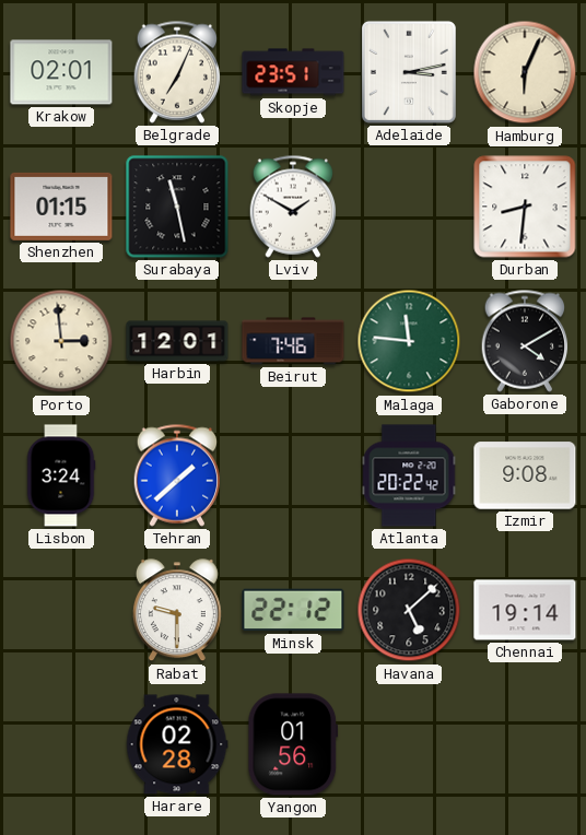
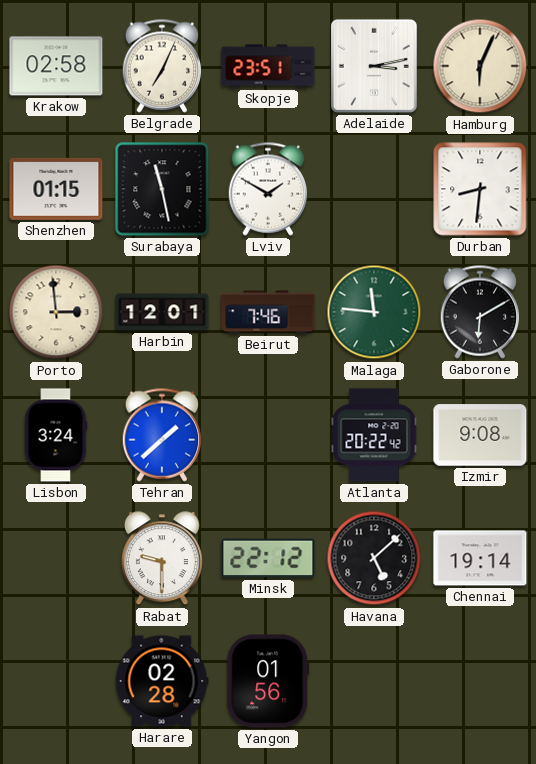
Krakow: 02:01 -> 02:58 (56, 66)
Gaborone: 4:10 -> 6:10 (480, 312)
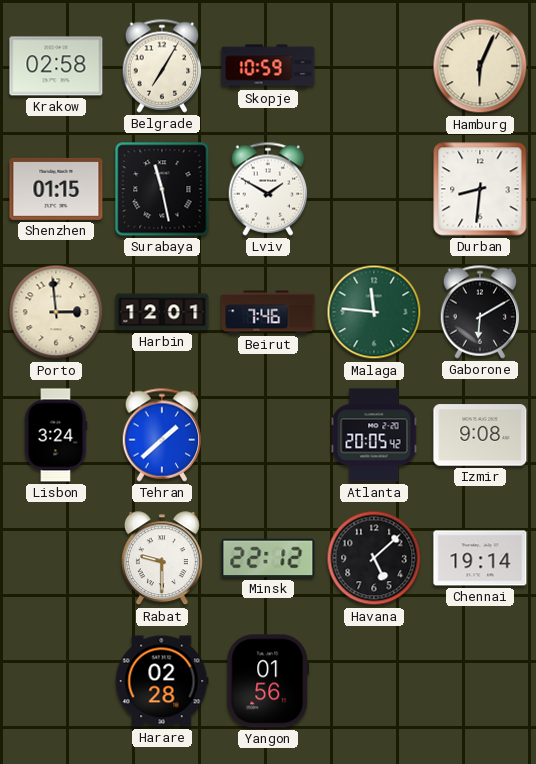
Belgrade: 7:04 -> 7:05 (162, 66)
Skopje: 23:51 -> 10:59 (268, 66)
Adelaide: 3:13 -> none (374, 66)
Atlanta: 20:22 -> 20:05 (374, 435)
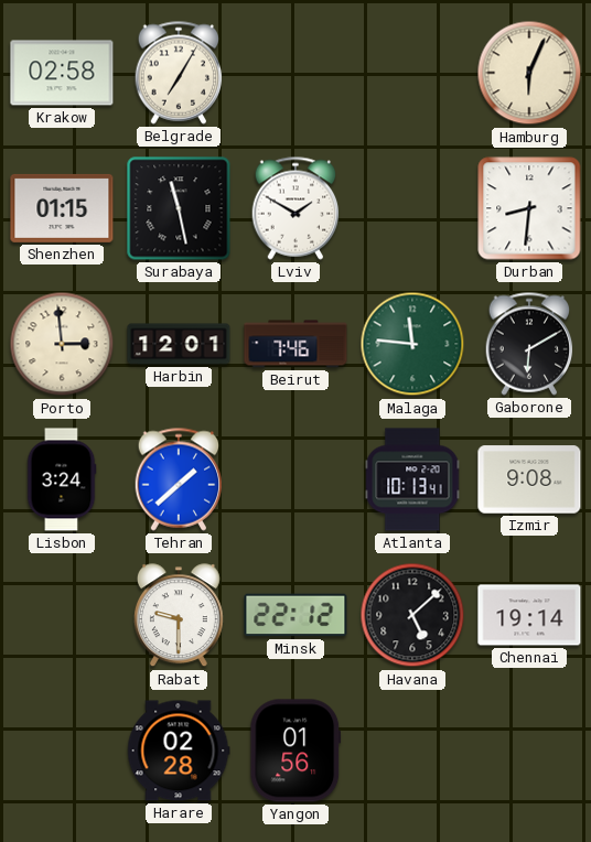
Skopje: 10:59 -> none (268, 66)
Atlanta: 20:05 -> 10:13 (412, 479)
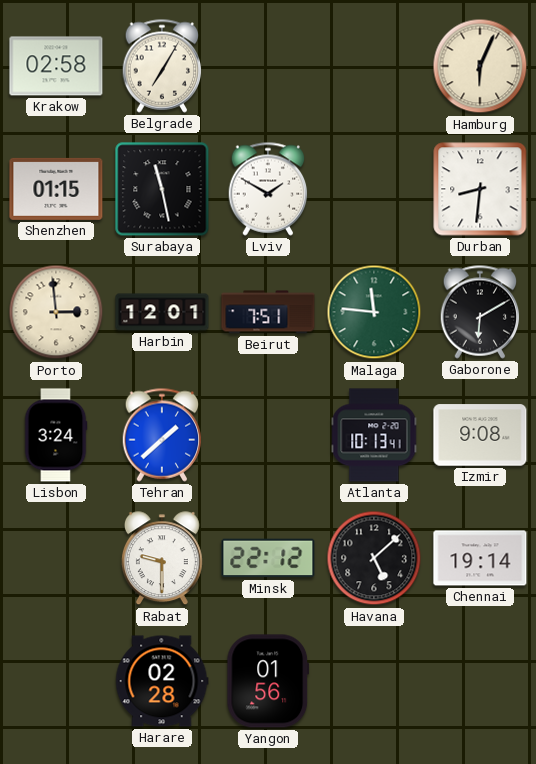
Beirut: 7:46 -> 7:51 (268, 312)
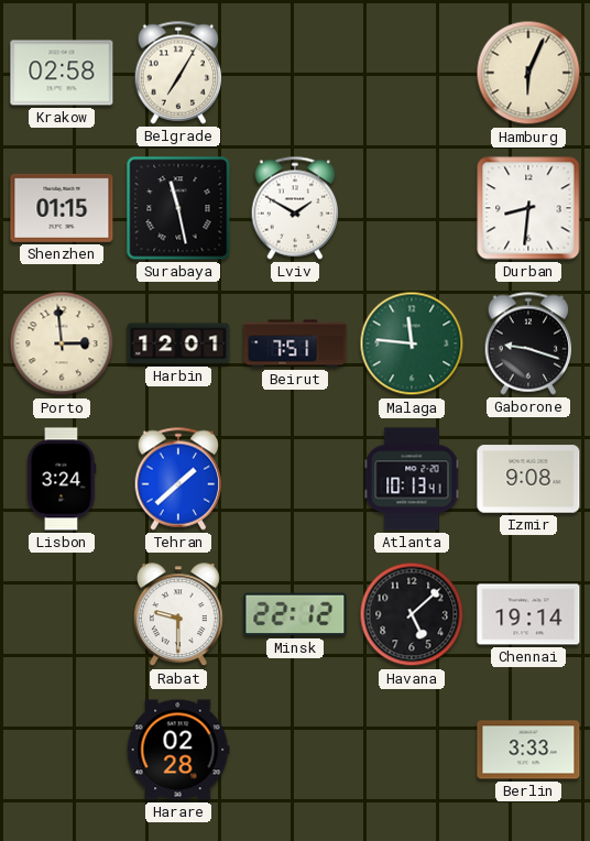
Gaborone: 6:10 -> 9:18 (528, 343)
Yangon: 01:56 -> none (268, 681)
Berlin: none -> 3:33 (528, 750)
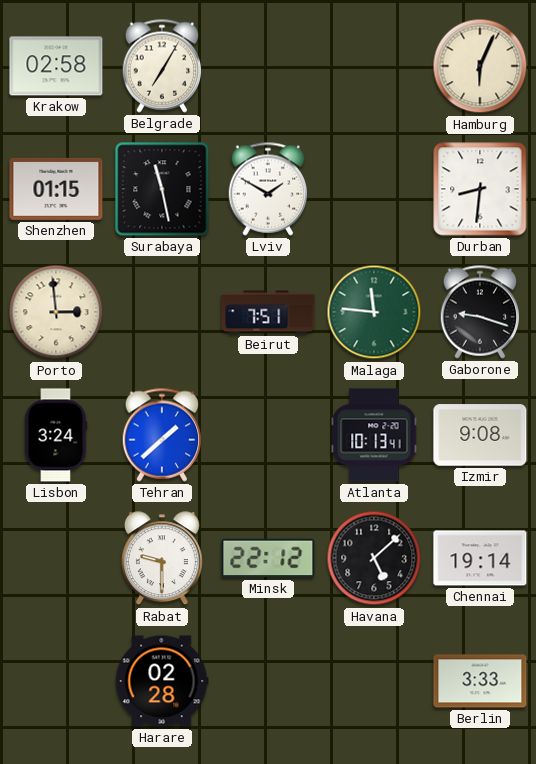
Harbin: 12:01 -> none (178, 343)
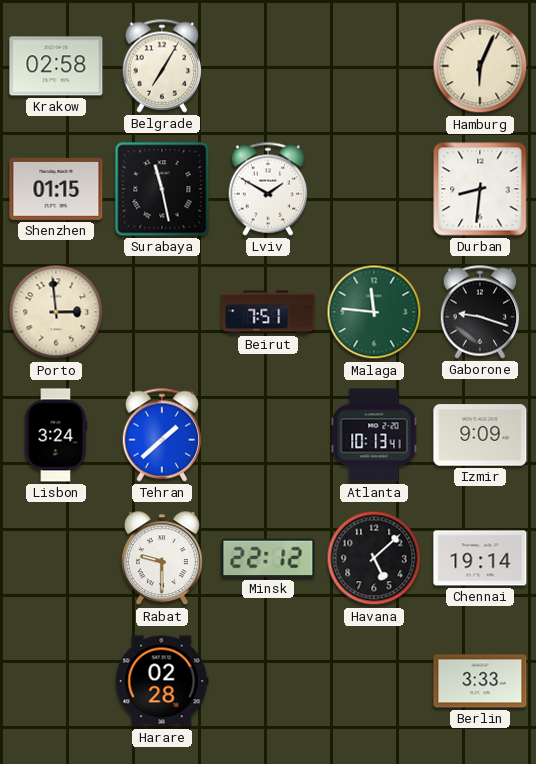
Izmir: 9:08 -> 9:09 (480, 435)
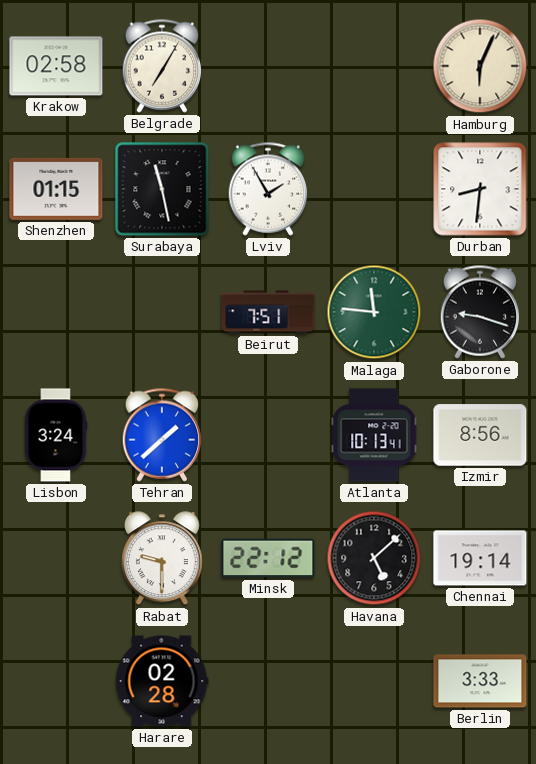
Lviv: 1:50 -> 1:55 (268, 189)
Porto: 2:59 -> none (56, 312)
Izmir: 9:09 -> 8:56 (480, 435)
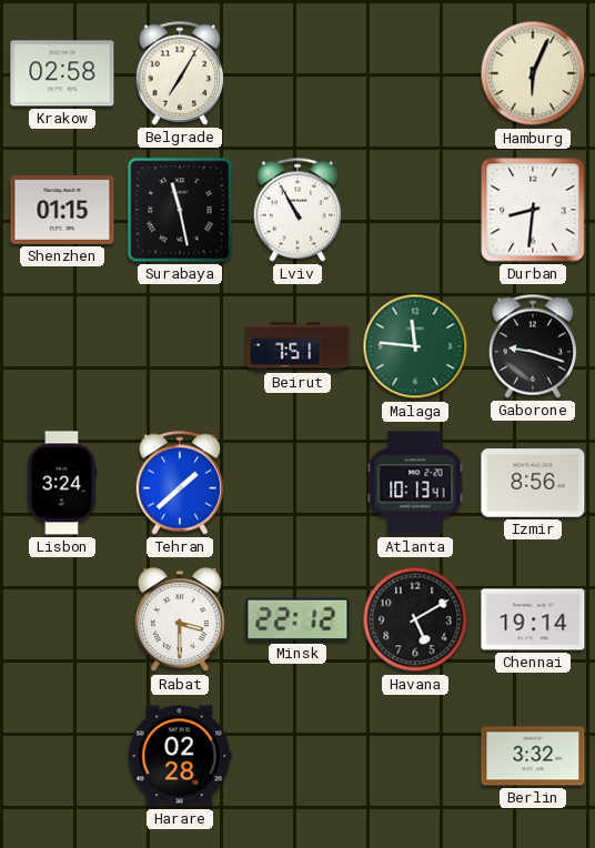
Lviv: 1:55 -> 10:55 (297, 210)
Rabat: 9:30 -> 3:30 (180, 620)
Havana: 5:08 -> 5:10 (415, 619)
Berlin: 3:33 -> 3:32 (533, 756)
